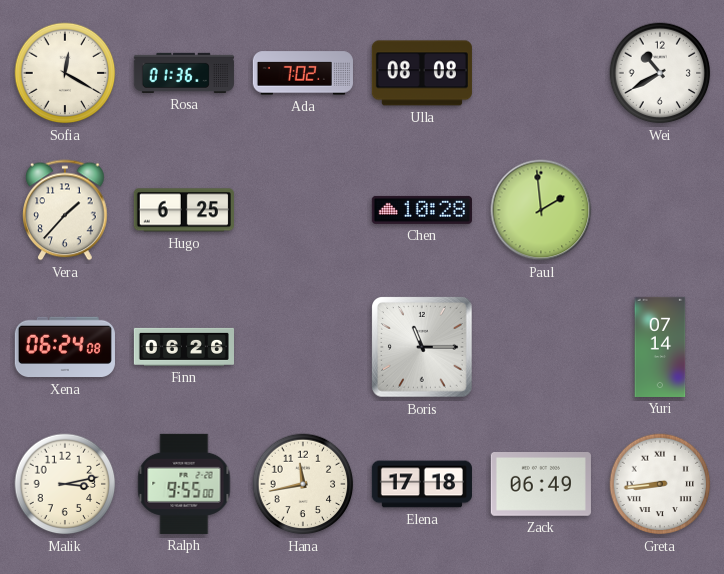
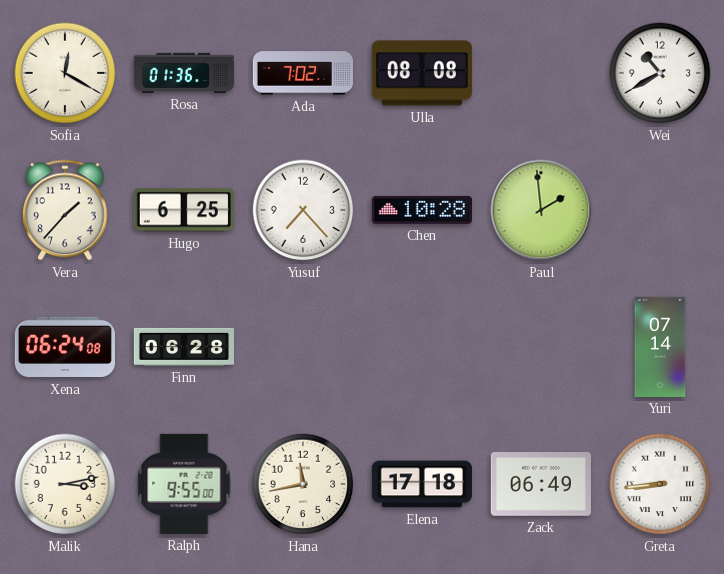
Yusuf: none -> 7:23 (303, 210)
Finn: 06:26 -> 06:28 (183, 347)
Boris: 11:15 -> none (423, 348)
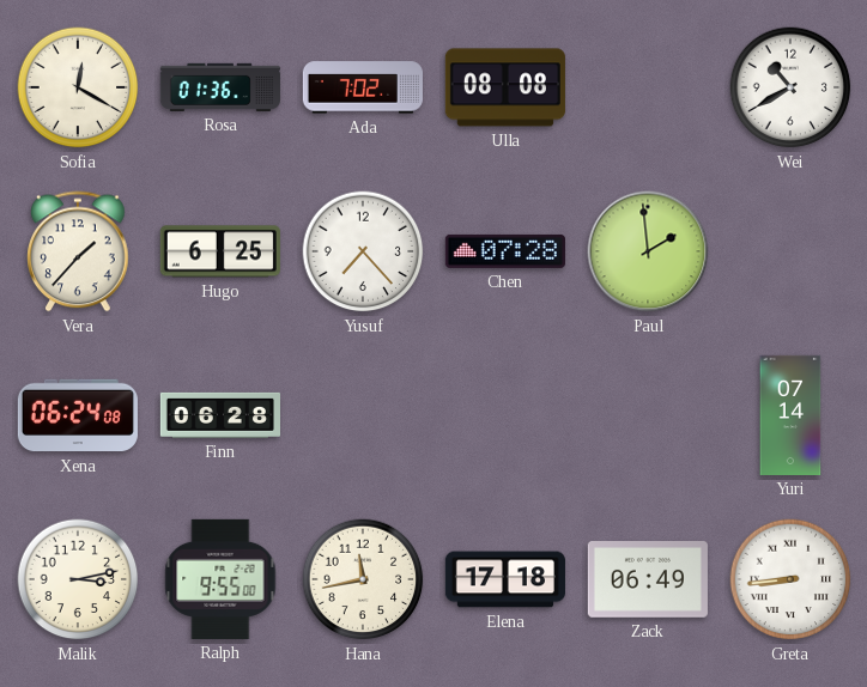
Chen: 10:28 -> 07:28 (505, 251)
